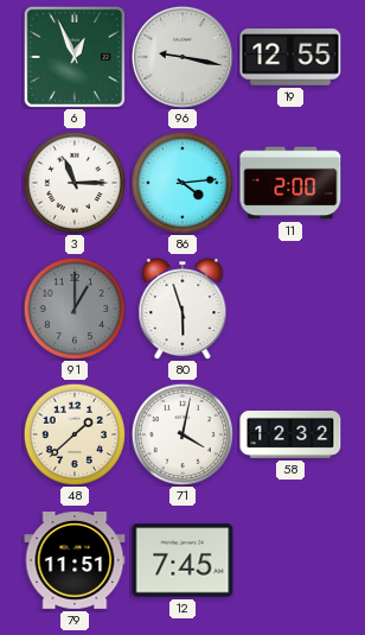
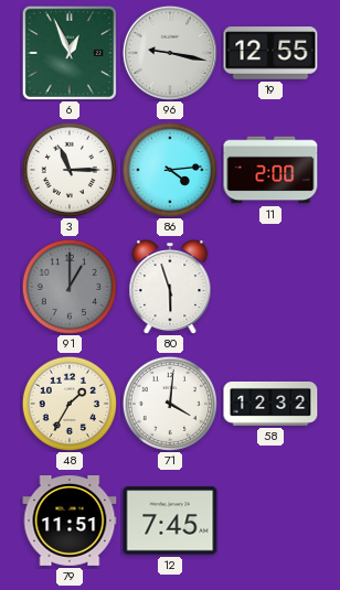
48: 1:38 -> 1:35 (70, 404)
71: 4:02 -> 4:01 (170, 404)
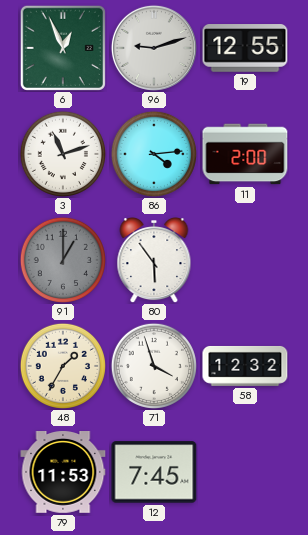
96: 9:17 -> 9:12 (154, 48)
3: 11:15 -> 11:12 (63, 154)
80: 5:57 -> 5:54 (154, 261)
71: 4:01 -> 3:57 (154, 366)
79: 11:51 -> 11:53 (63, 473)
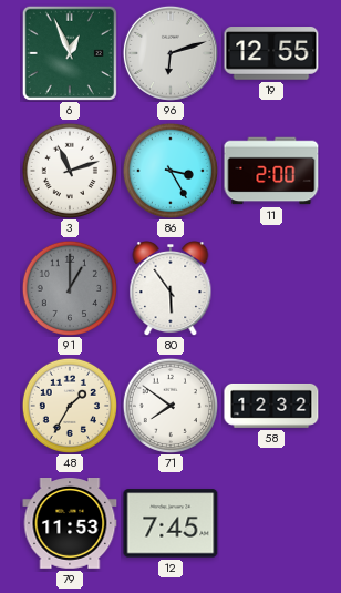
96: 9:12 -> 6:12 (170, 53)
86: 4:14 -> 3:25 (170, 171)
71: 3:57 -> 7:51 (170, 406)
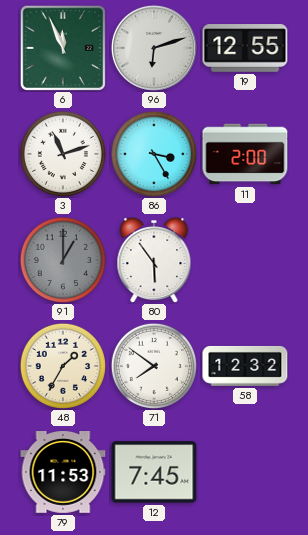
6: 12:56 -> 11:56 (63, 48)
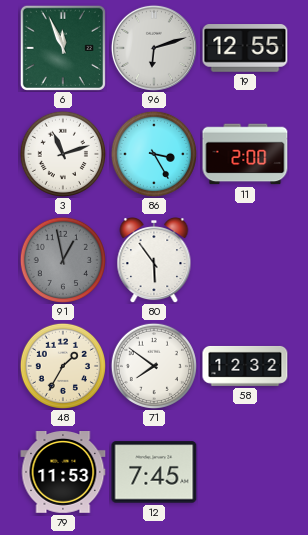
91: 1:00 -> 12:58 (63, 260)
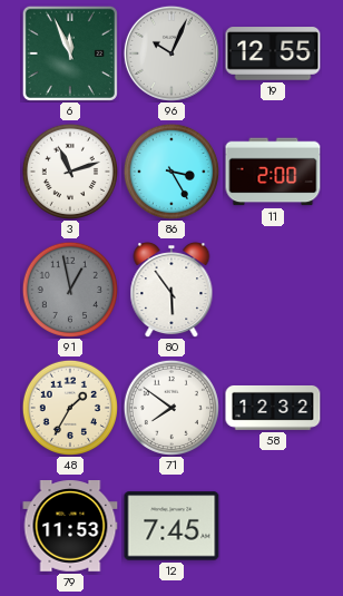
96: 6:12 -> 10:04 (171, 53)
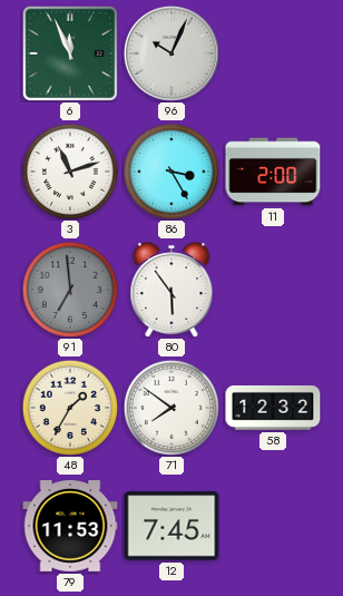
19: 12:55 -> none (273, 53)
91: 12:58 -> 6:59 (70, 290)
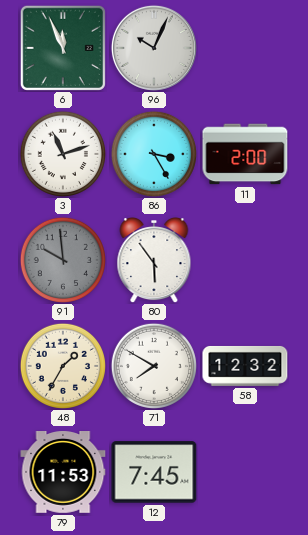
91: 6:59 -> 9:59 (63, 260)
71: 7:51 -> 7:50 (154, 366)
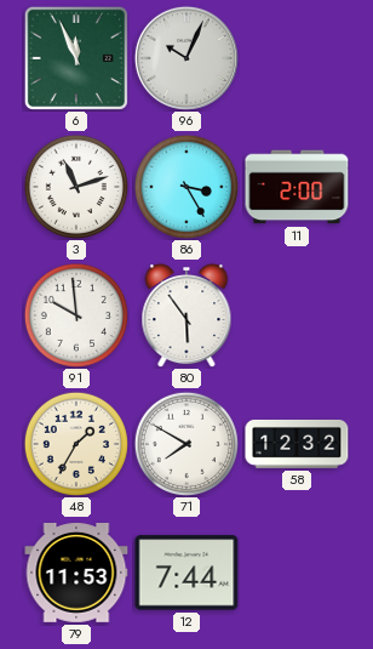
91 dial: grey -> white (76, 315)
12: 7:45 -> 7:44 (187, 573)
